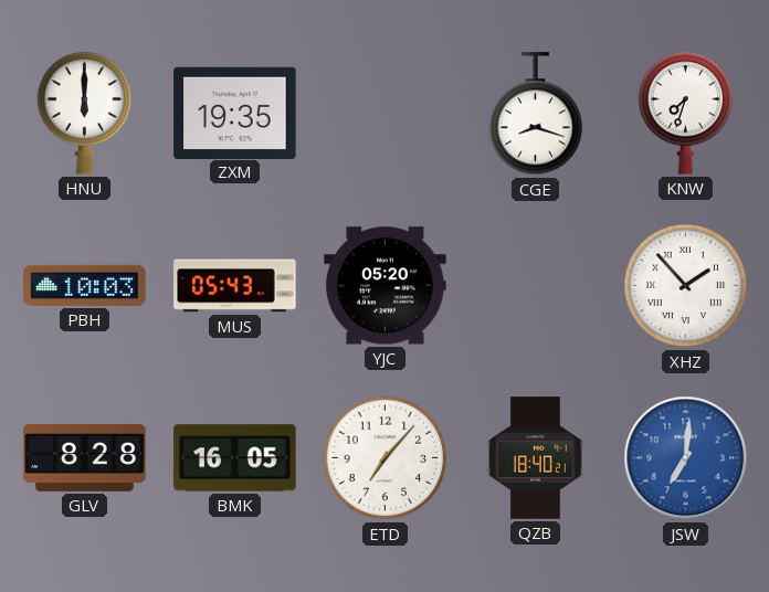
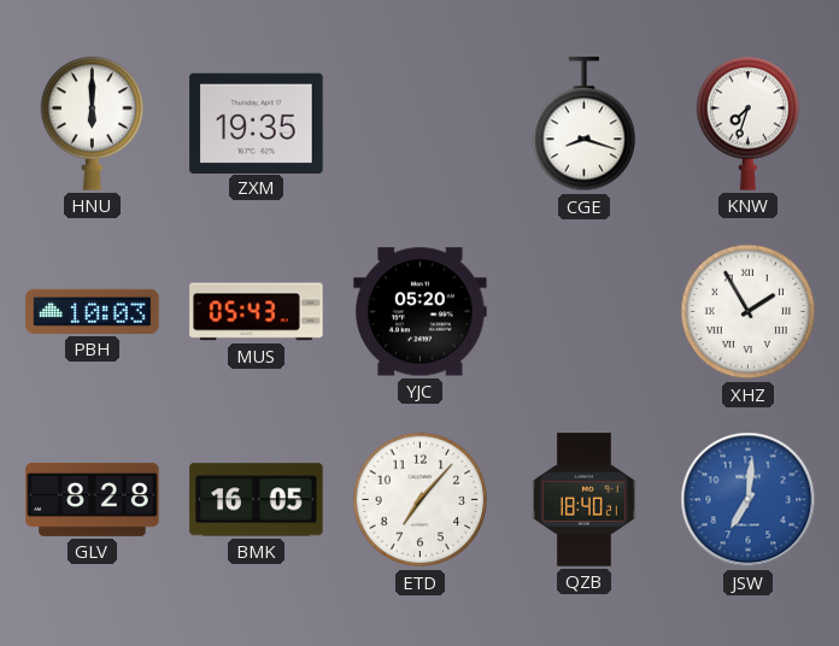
XHZ: 1:53 -> 1:55 (749, 312)
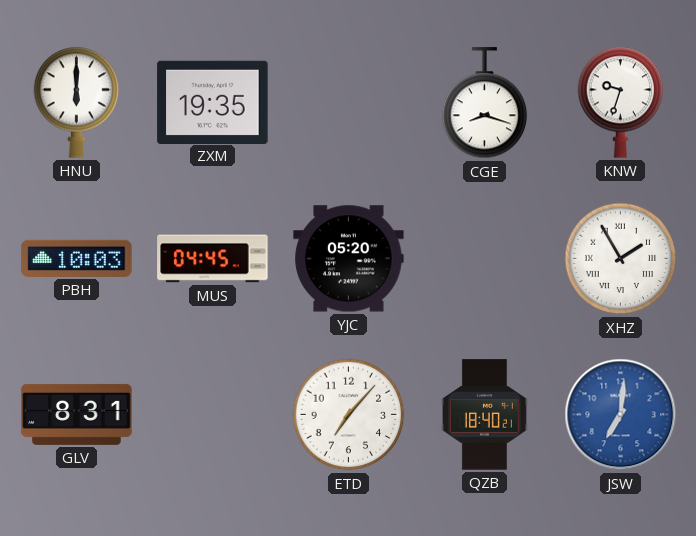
KNW: 7:33 -> 9:33 (621, 102)
MUS: 05:43 -> 04:45 (213, 259)
GLV: 8:28 -> 8:31 (77, 414)
BMK: 16:05 -> none (257, 500)
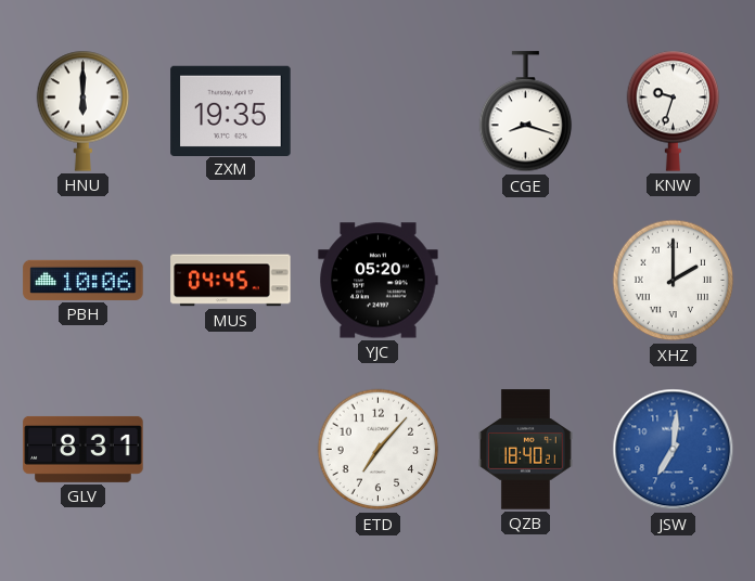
PBH: 10:03 -> 10:06 (84, 280)
XHZ: 1:55 -> 2:00 (674, 281)
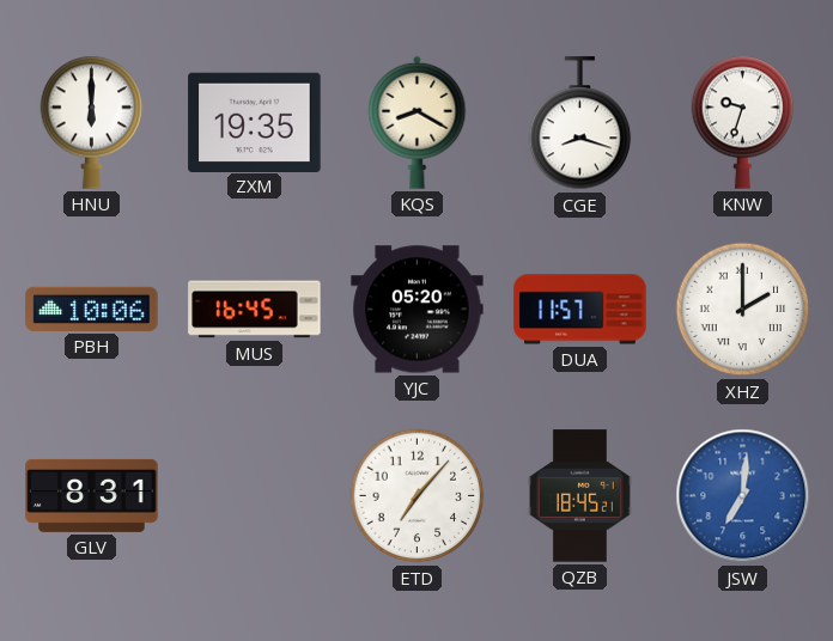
KQS: none -> 8:20 (418, 122)
MUS: 04:45 -> 16:45 (255, 310)
DUA: none -> 11:57 (580, 310)
QZB: 18:40 -> 18:45 (580, 496)
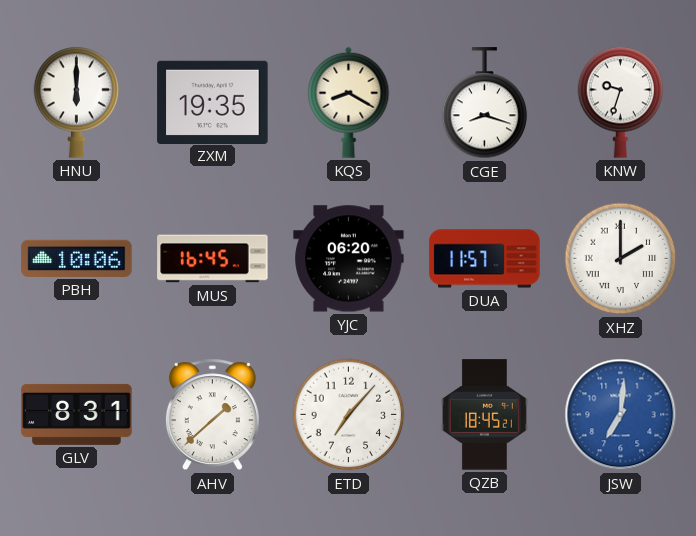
YJC: 05:20 -> 06:20 (349, 259)
AHV: none -> 1:38 (212, 415)
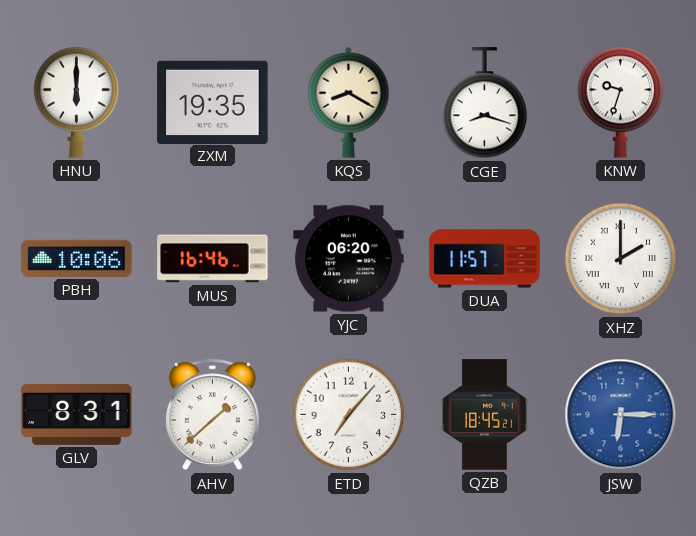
MUS: 16:45 -> 16:46 (213, 259)
JSW: 7:01 -> 6:15 (621, 415)
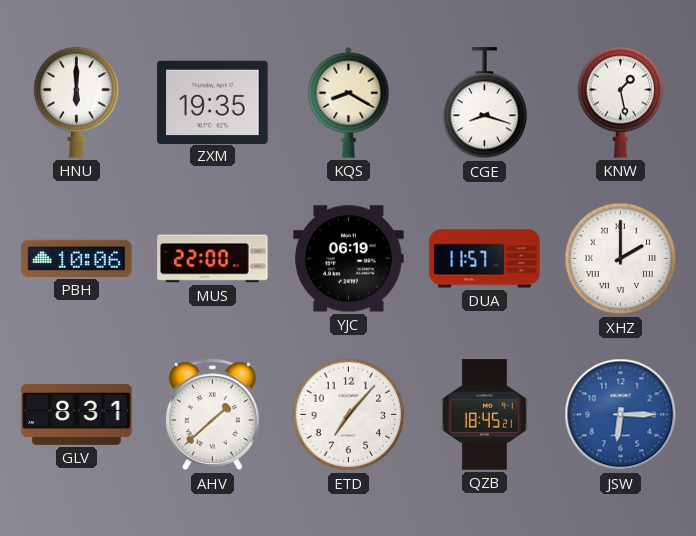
KNW: 9:33 -> 1:28 (621, 102)
MUS: 16:46 -> 22:00 (213, 259)
YJC: 06:20 -> 06:19 (349, 259)
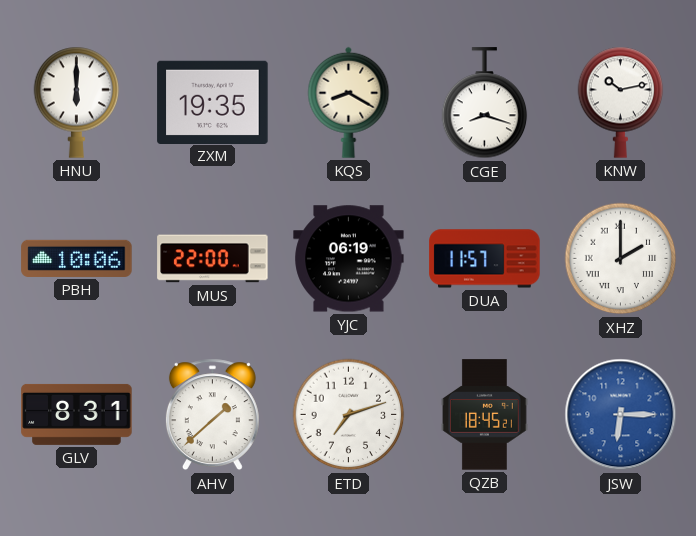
KNW: 1:28 -> 10:13 (621, 102)
ETD: 7:07 -> 7:12 (349, 415)
